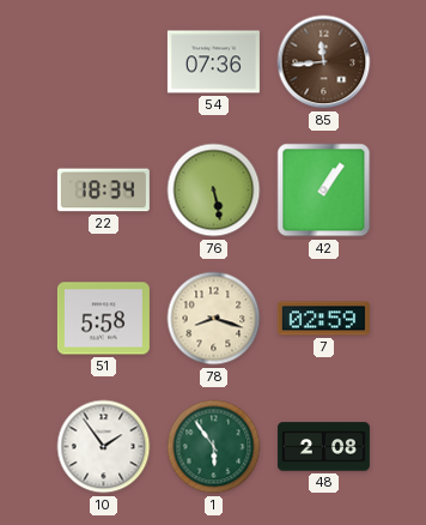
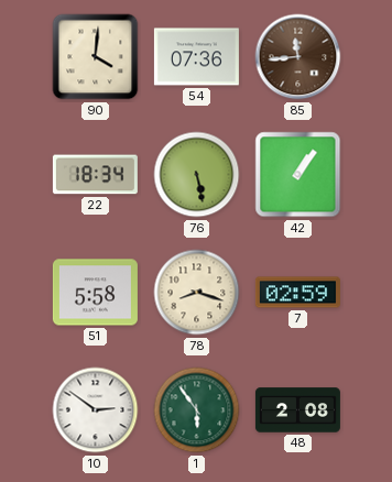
90: none -> 4:01 (96, 57)
10: 1:54 -> 2:51 (96, 410)
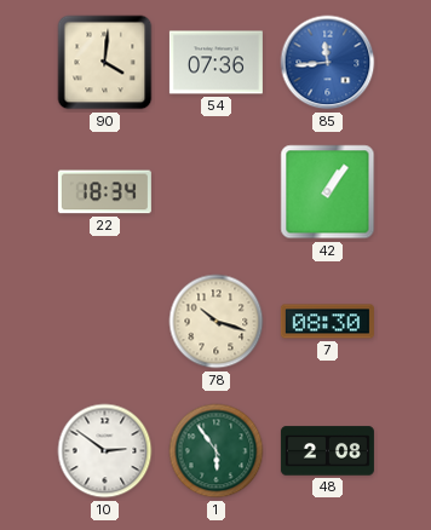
85 dial: brown -> blue (328, 63)
76: 5:28 -> none (197, 175)
51: 5:58 -> none (95, 293)
78: 8:18 -> 10:18 (217, 322)
7: 02:59 -> 08:30 (327, 322)
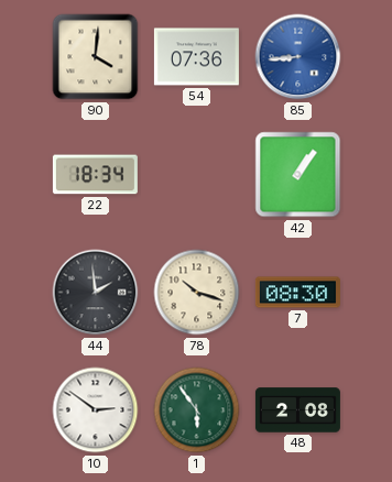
85: 11:44 -> 8:44 (298, 57)
44: none -> 1:59 (96, 293)
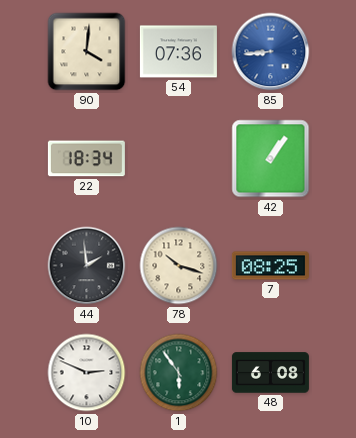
7: 08:30 -> 08:25 (270, 266)
10: 2:51 -> 2:49 (87, 373)
48: 2:08 -> 6:08 (270, 373)
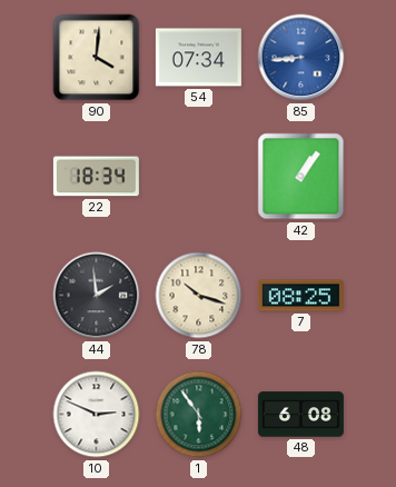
54: 07:36 -> 07:34 (198, 58)
